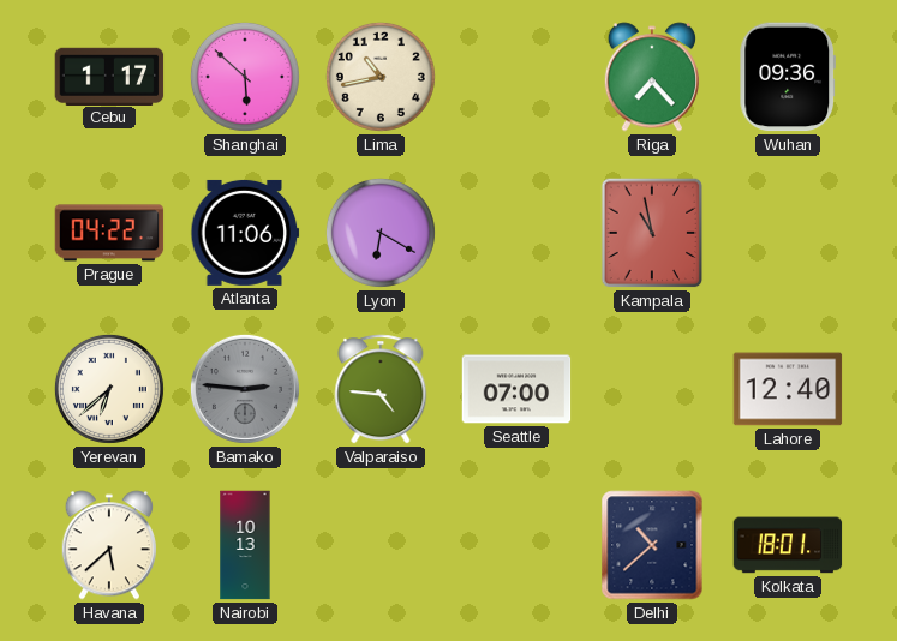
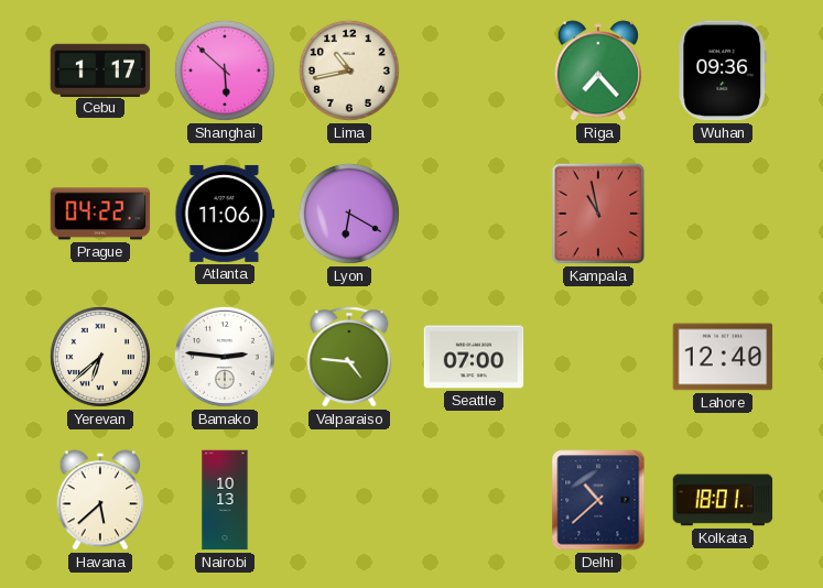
Bamako dial: grey -> white (225, 357)
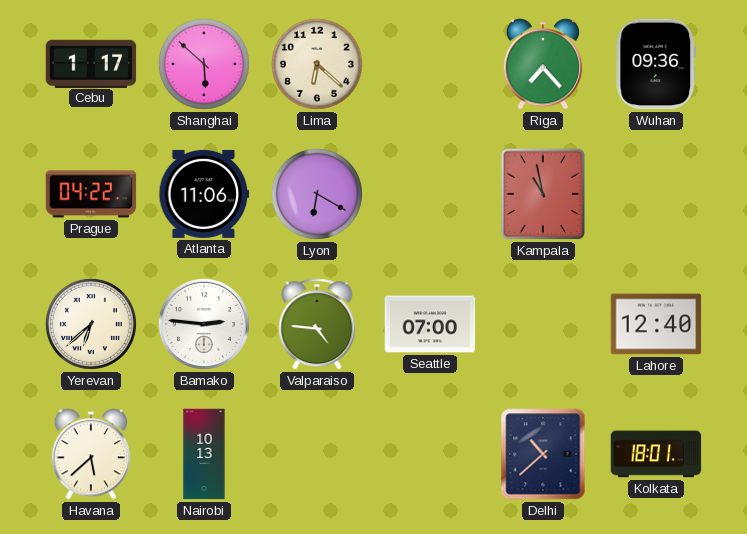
Lima: 10:43 -> 6:22 (317, 64)
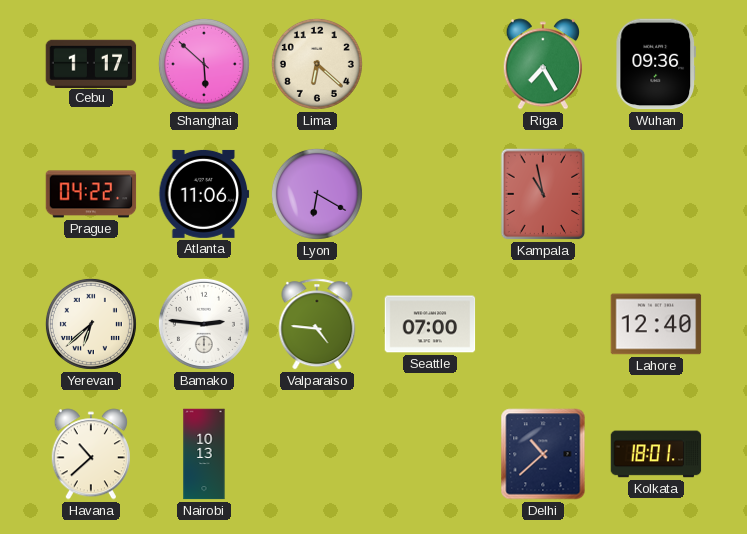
Riga: 7:23 -> 7:25 (543, 64)
Havana: 5:38 -> 10:38 (91, 454)
